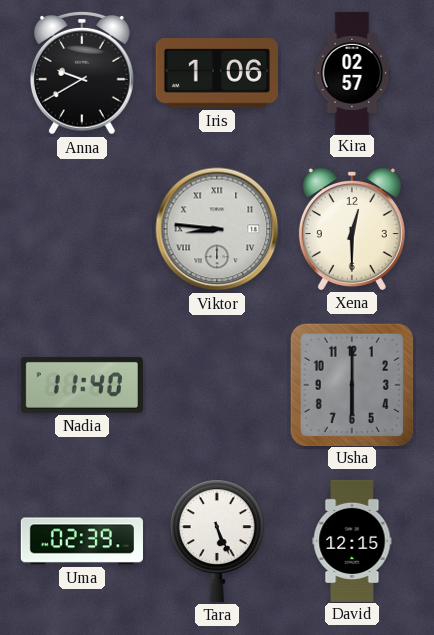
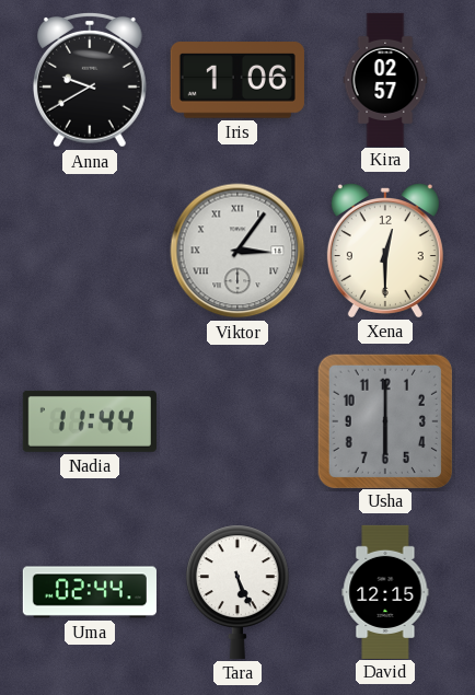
Viktor: 8:46 -> 3:06 (237, 251)
Nadia: 11:40 -> 11:44 (90, 421)
Uma: 02:39 -> 02:44 (90, 592)
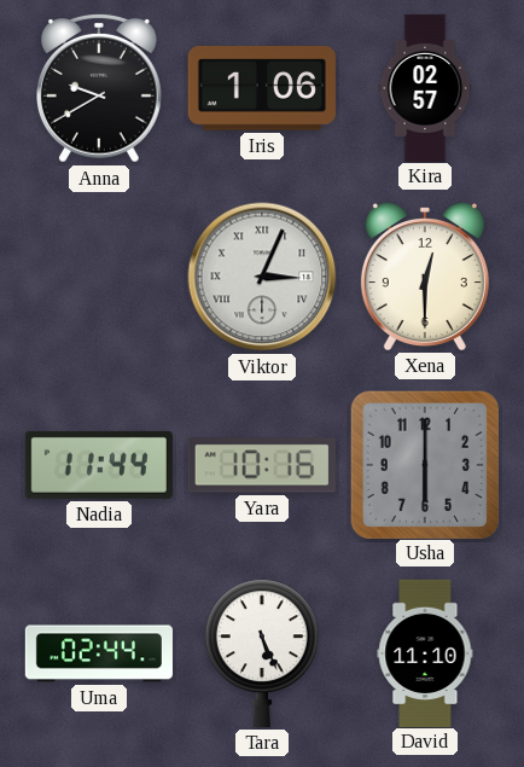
Viktor: 3:06 -> 3:04 (262, 277)
Yara: none -> 10:16 (262, 465)
David: 12:15 -> 11:10 (425, 652)
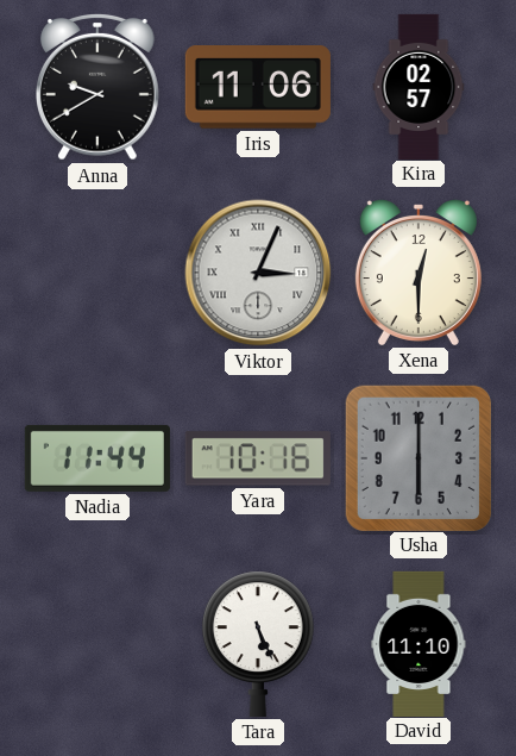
Iris: 1:06 -> 11:06 (258, 87)
Uma: 02:44 -> none (99, 653)
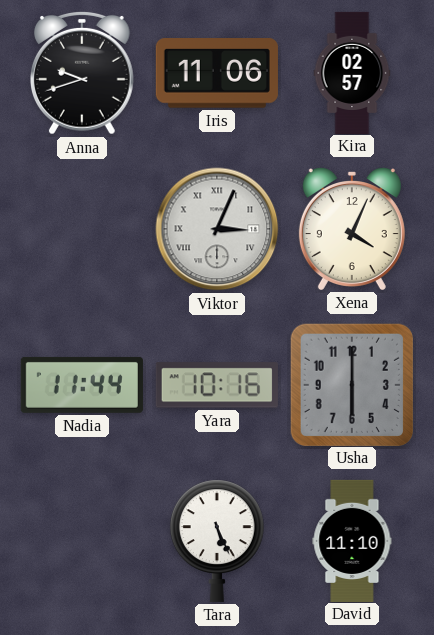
Anna: 9:40 -> 9:42 (83, 73)
Xena: 12:30 -> 4:04 (352, 229)
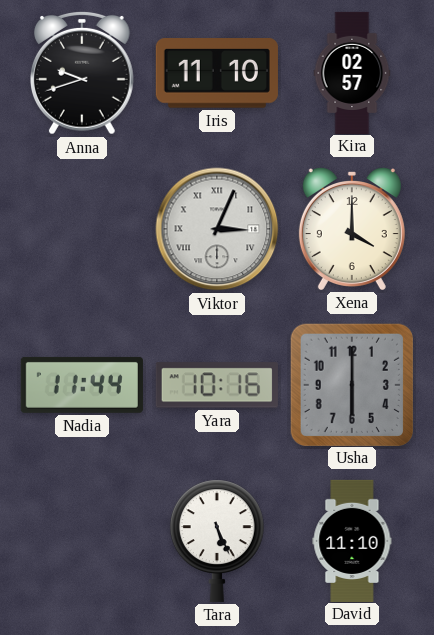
Iris: 11:06 -> 11:10 (217, 73)
Xena: 4:04 -> 4:00 (352, 229)
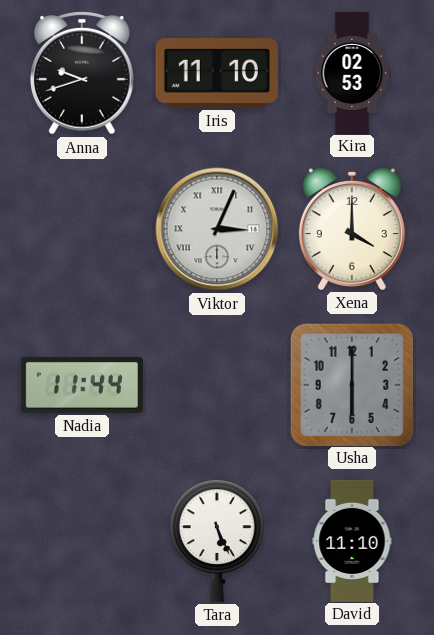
Kira: 02:57 -> 02:53 (352, 72)
Yara: 10:16 -> none (217, 385)
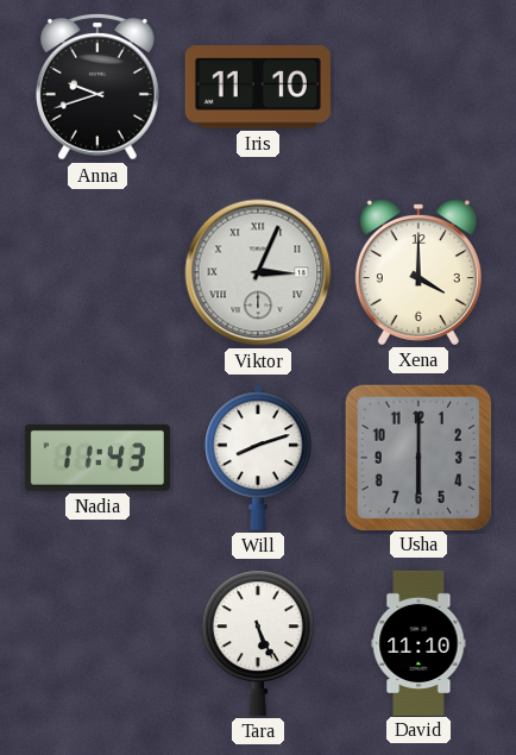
Kira: 02:53 -> none (352, 72)
Nadia: 11:44 -> 11:43 (97, 458)
Will: none -> 8:12 (258, 458)
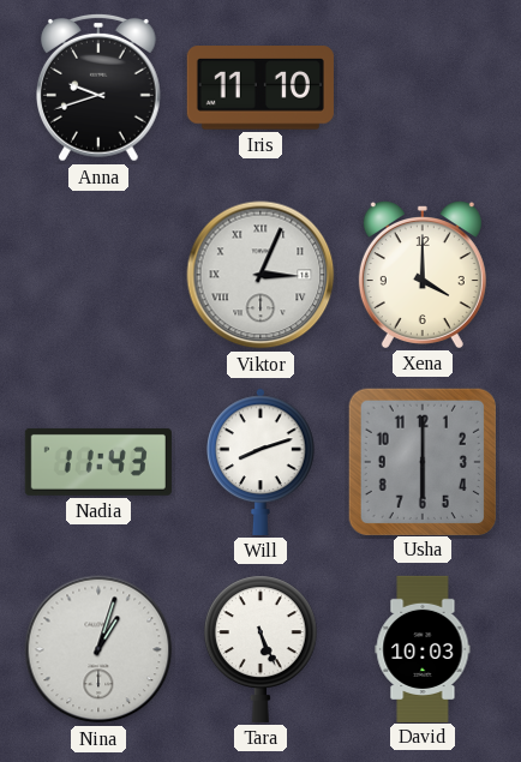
Nina: none -> 1:03 (98, 649)
David: 11:10 -> 10:03 (423, 648)
